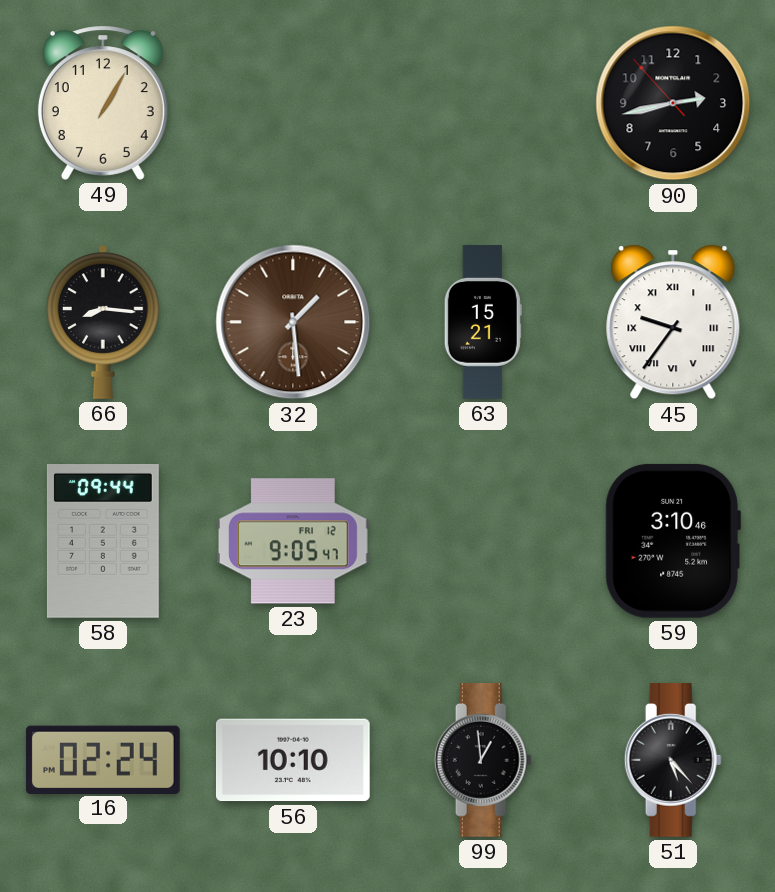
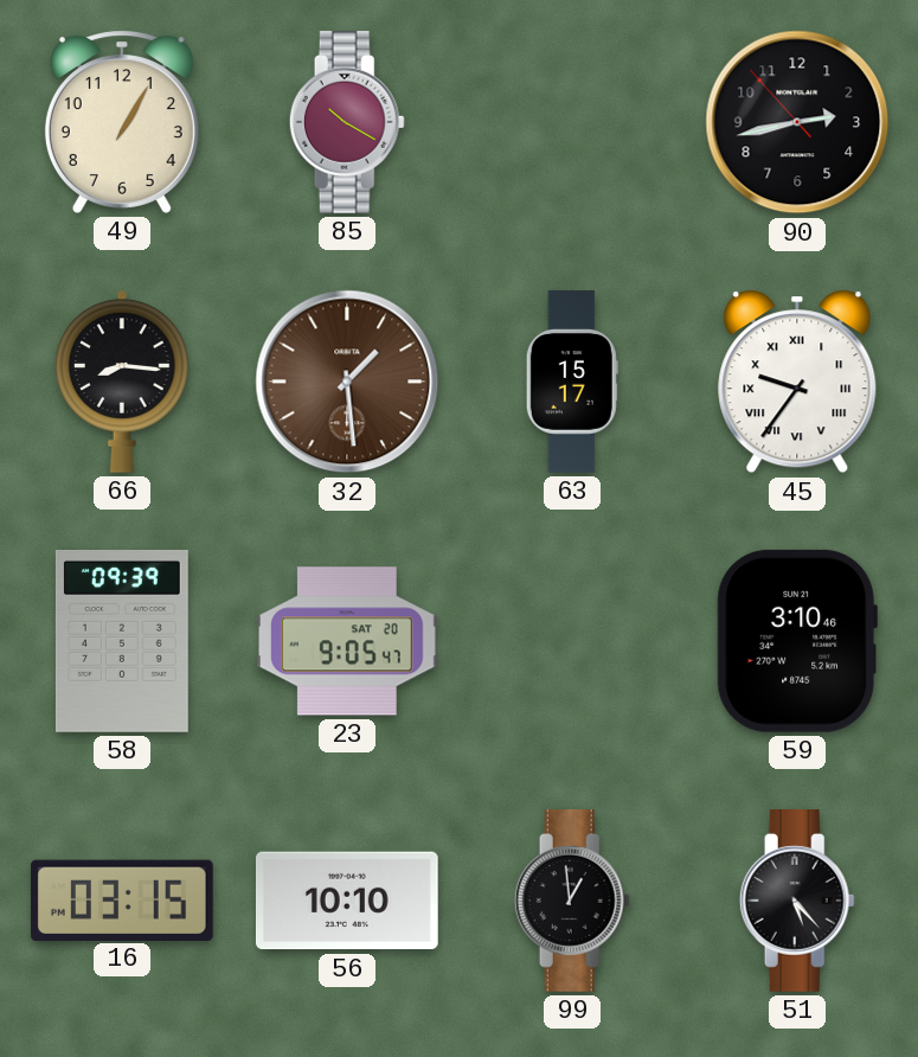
85: none -> 10:20 (347, 123)
63: 15:21 -> 15:17 (572, 382)
58: 09:44 -> 09:39 (122, 642)
23 date: FRI 12 -> SAT 20 (347, 641)
16: 02:24 -> 03:15 (122, 899)
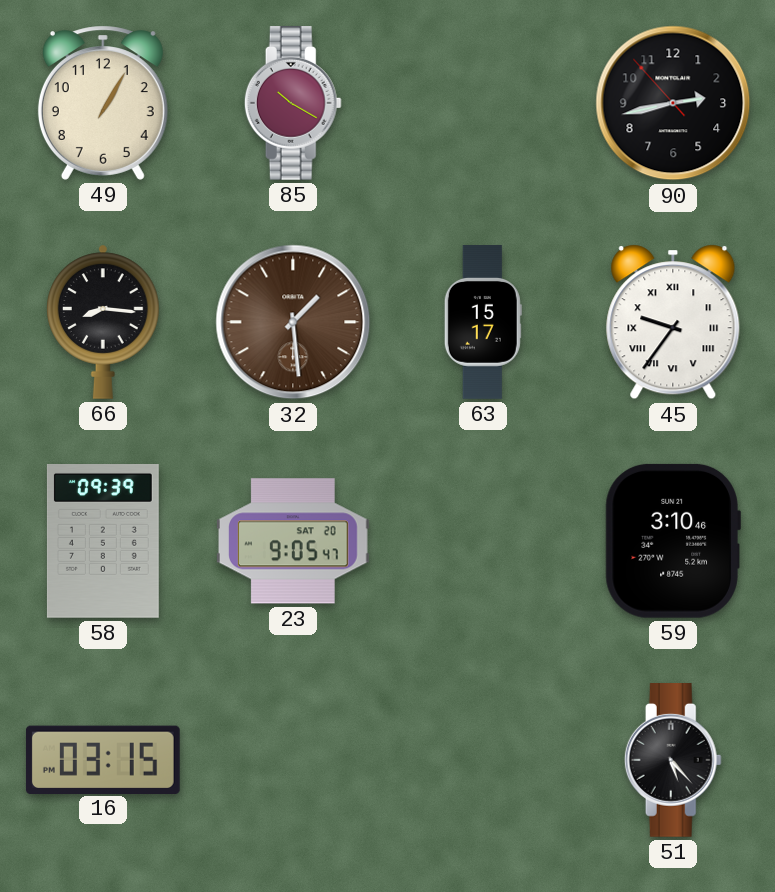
56: 10:10 -> none (347, 901)
99: 12:59 -> none (572, 902)
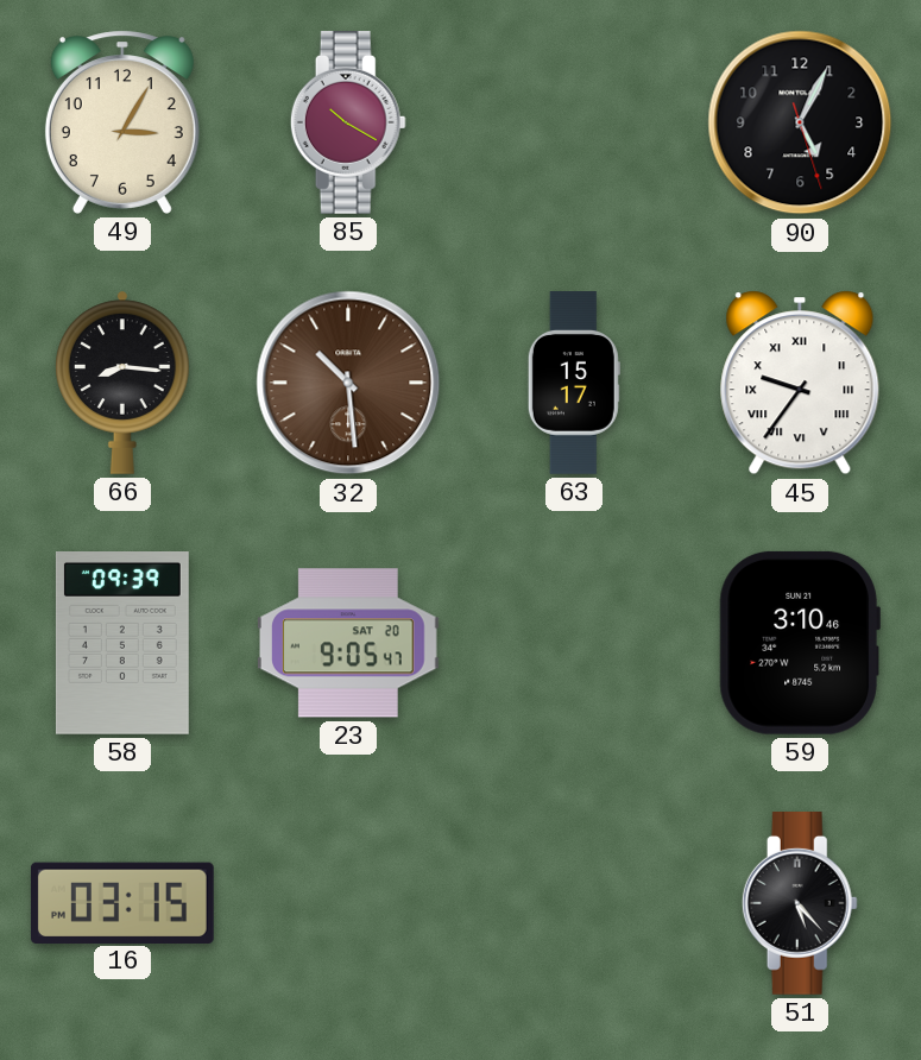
49: 1:05 -> 3:05 (122, 122)
90: 2:42 -> 5:04 (800, 122)
32: 1:29 -> 10:29 (348, 383)
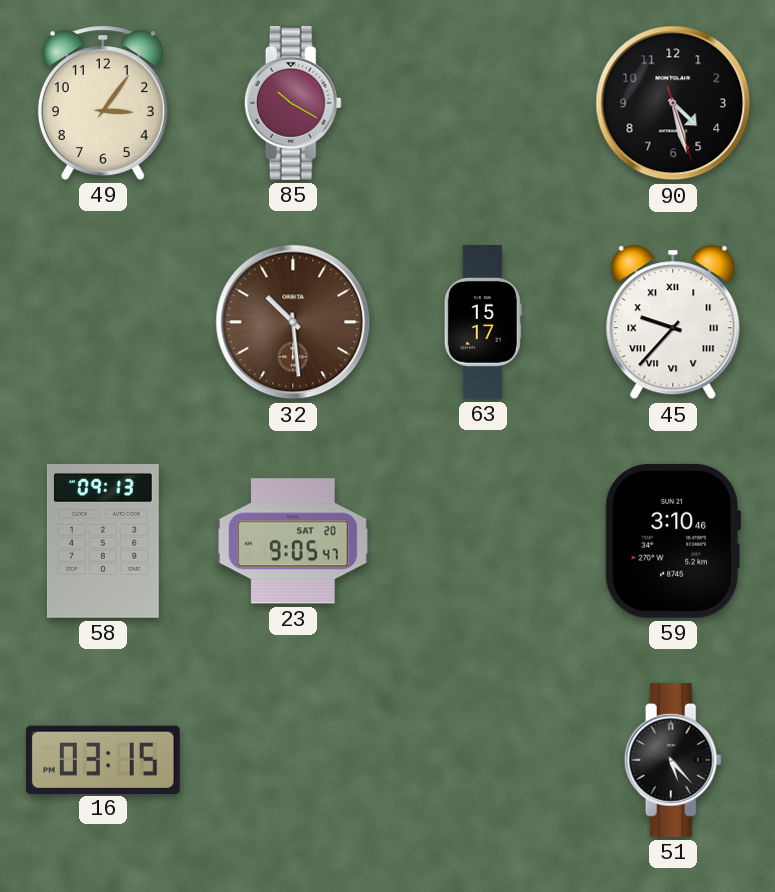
49: 3:05 -> 3:06 (103, 103)
90: 5:04 -> 4:27 (673, 103)
66: 8:16 -> none (122, 383)
45: 9:36 -> 9:37 (673, 322)
58: 09:39 -> 09:13 (103, 542)
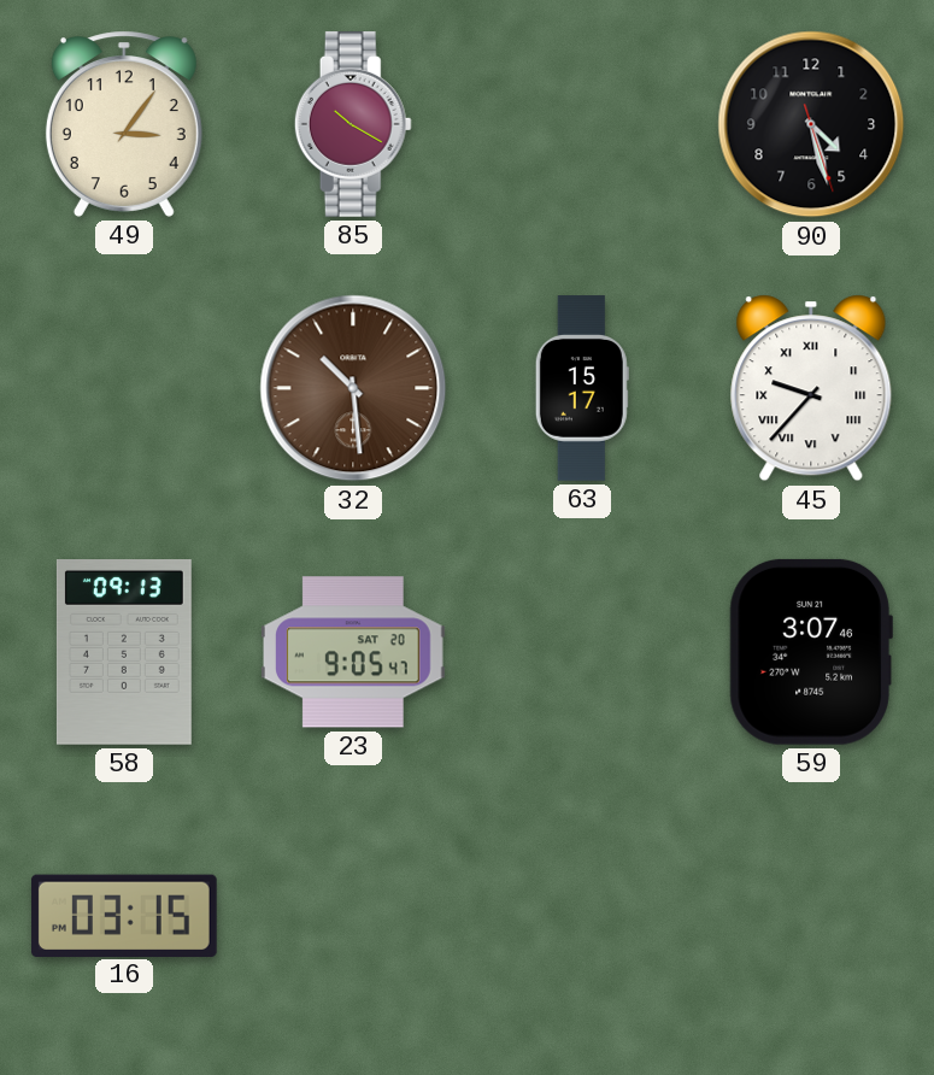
59: 3:10 -> 3:07 (811, 652)
51: 5:23 -> none (673, 761)
